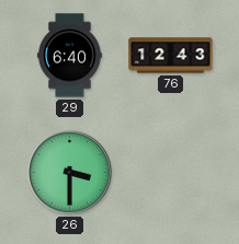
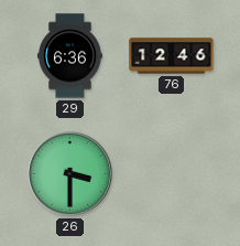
29: 6:40 -> 6:36 (69, 56)
76: 12:43 -> 12:46 (172, 56)
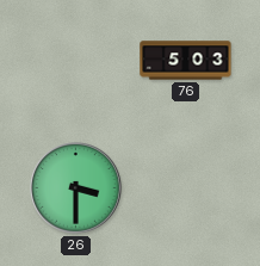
29: 6:36 -> none (69, 56)
76: 12:46 -> 5:03 (186, 61)
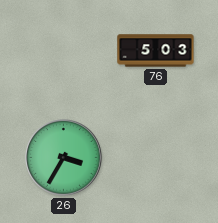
26: 3:30 -> 3:35 (64, 158)
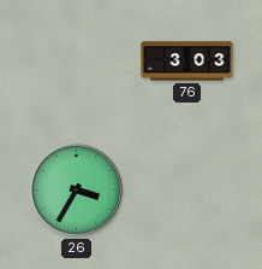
76: 5:03 -> 3:03 (187, 62)
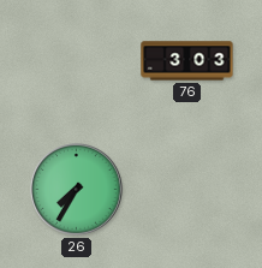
26: 3:35 -> 7:35 (77, 190)
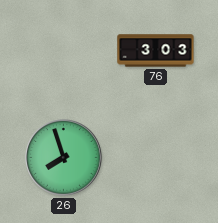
26: 7:35 -> 7:57 (64, 158)
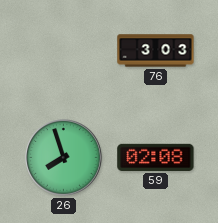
59: none -> 02:08 (156, 157)
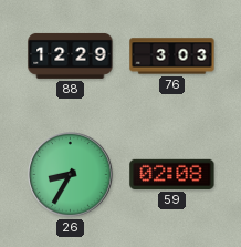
88: none -> 12:29 (71, 55)
26: 7:57 -> 8:35 (71, 175)
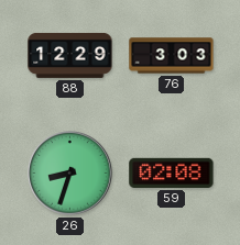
26: 8:35 -> 8:33 (70, 174)
